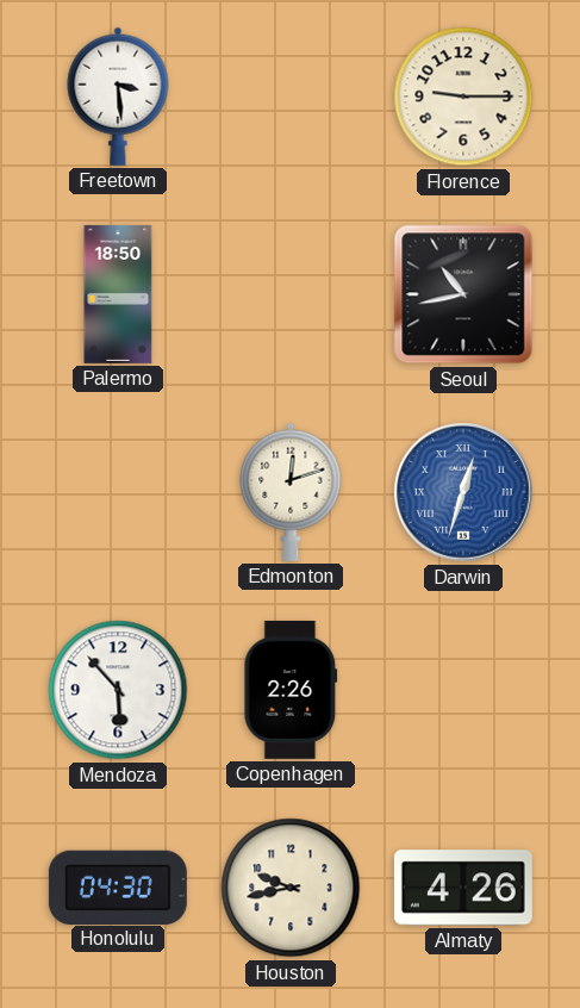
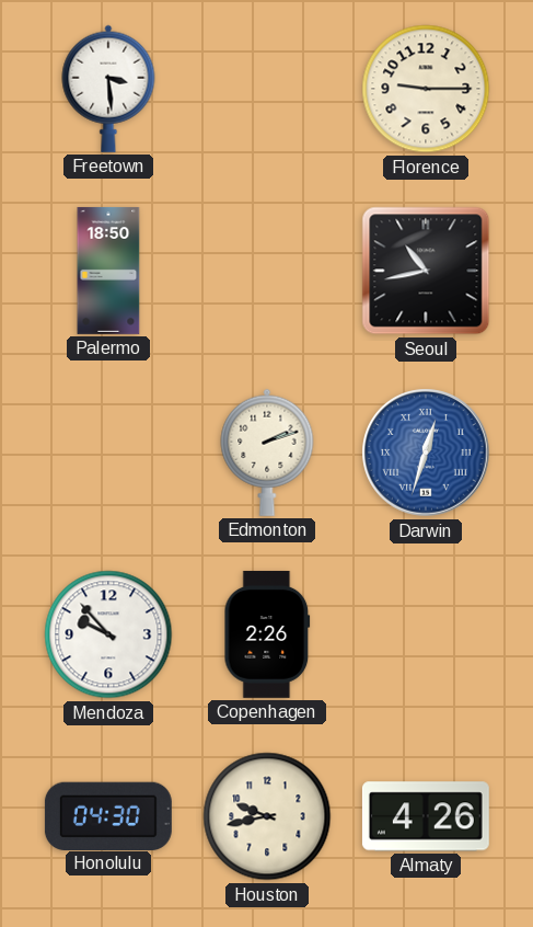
Edmonton: 12:12 -> 2:12 (267, 453)
Mendoza: 5:53 -> 9:53 (108, 634)
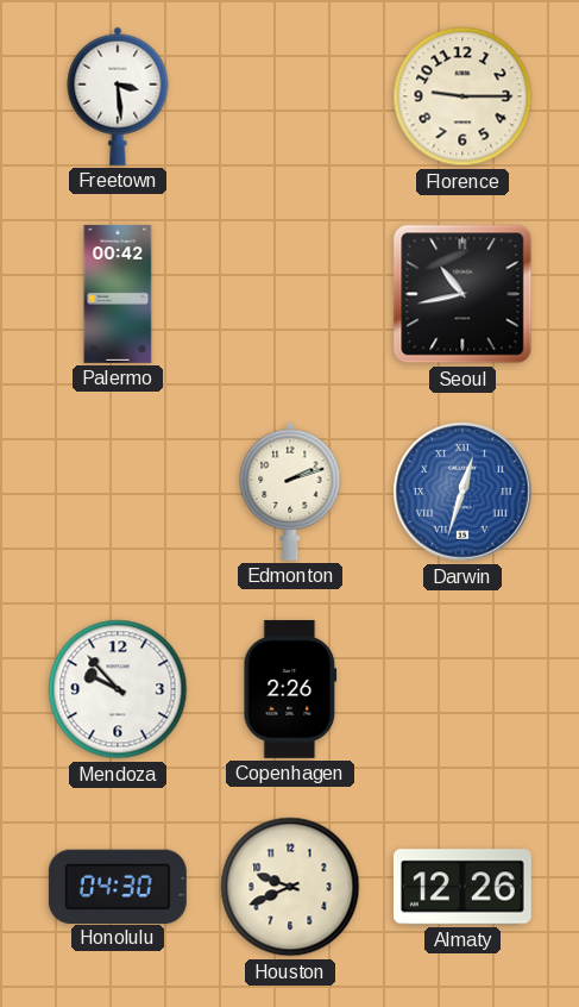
Palermo: 18:50 -> 00:42 (118, 294)
Houston: 9:43 -> 9:41 (290, 887)
Almaty: 4:26 -> 12:26 (462, 887)
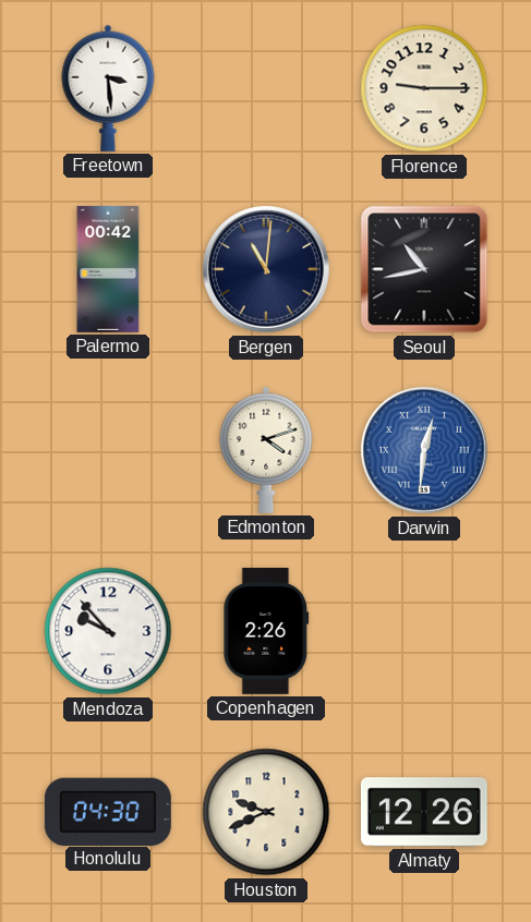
Bergen: none -> 11:01 (266, 269)
Edmonton: 2:12 -> 4:12 (266, 450)
Darwin: 12:33 -> 12:31 (424, 450)
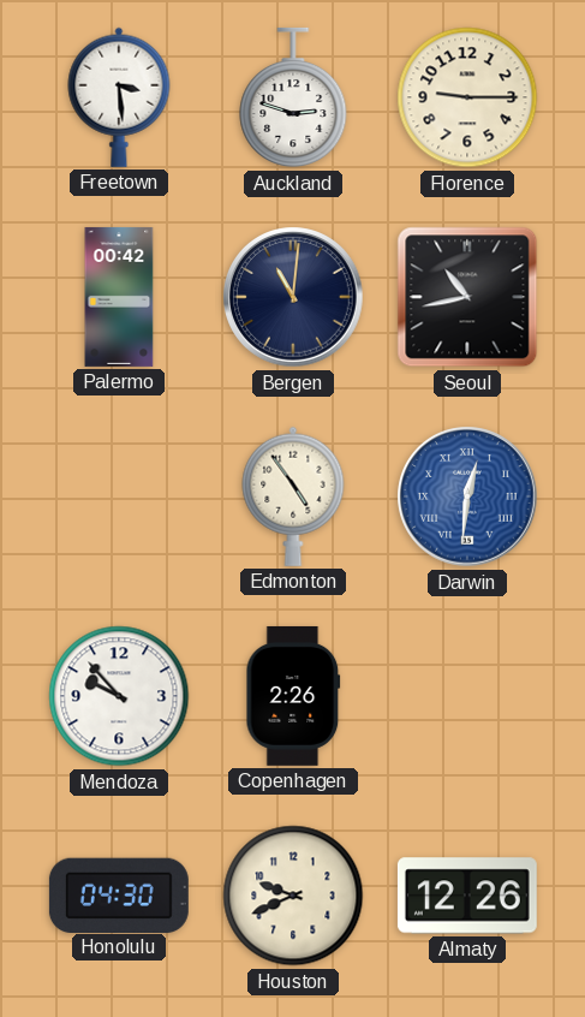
Auckland: none -> 2:48 (293, 97)
Edmonton: 4:12 -> 4:54 (293, 496)
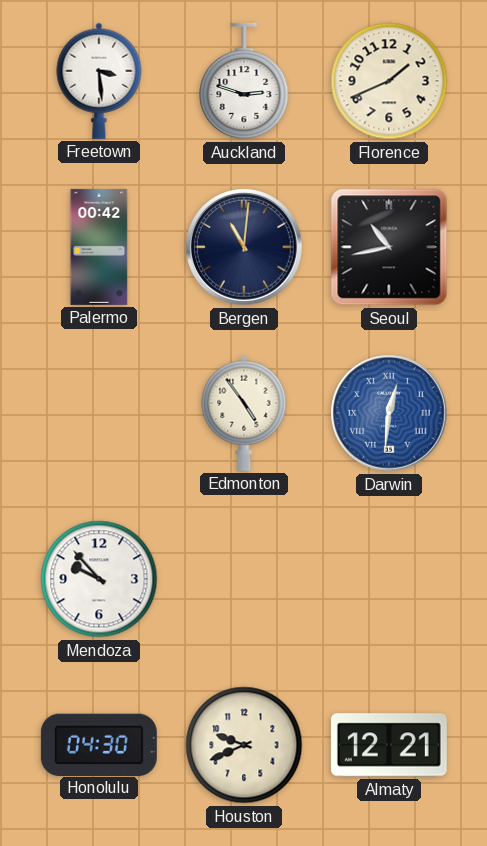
Florence: 9:15 -> 1:41 (389, 81)
Copenhagen: 2:26 -> none (293, 696)
Almaty: 12:26 -> 12:21 (389, 745)
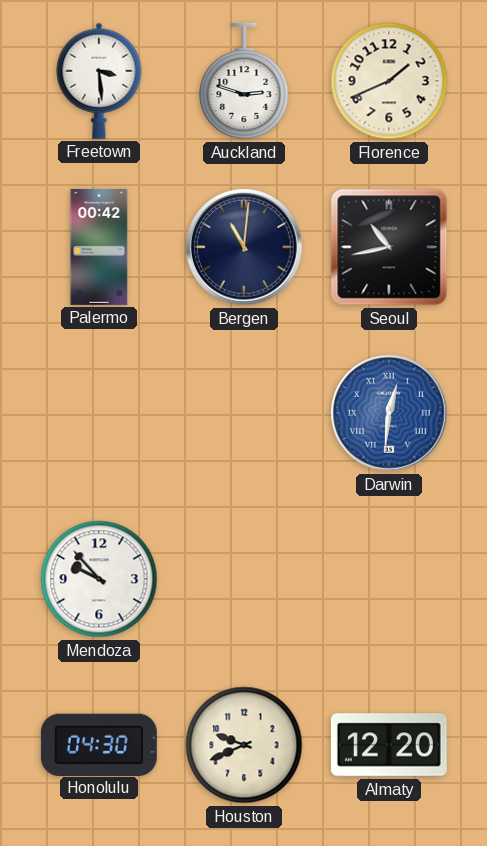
Edmonton: 4:54 -> none (244, 413)
Almaty: 12:21 -> 12:20 (389, 745)
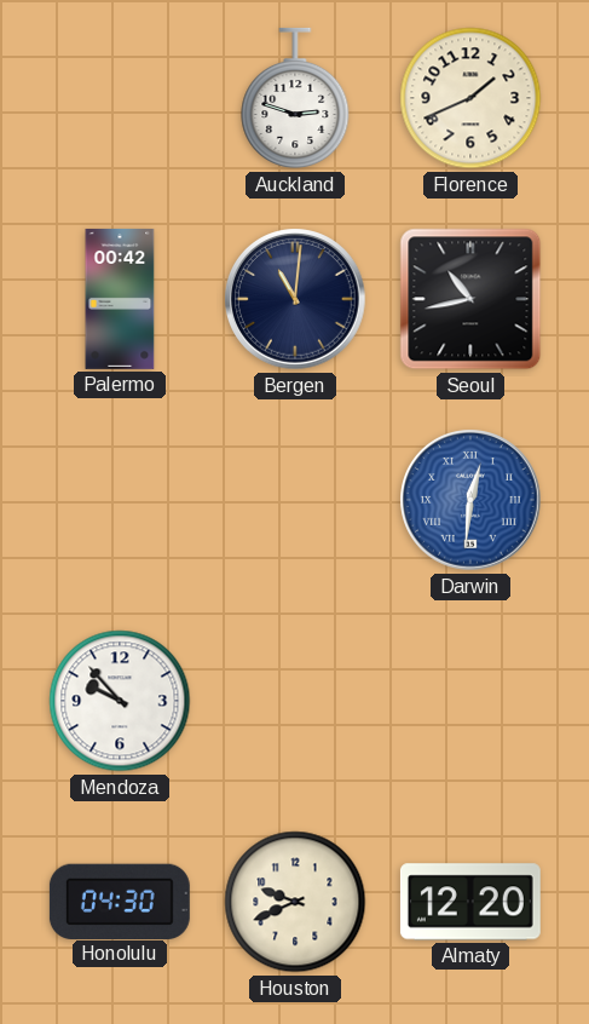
Freetown: 3:29 -> none (99, 81)
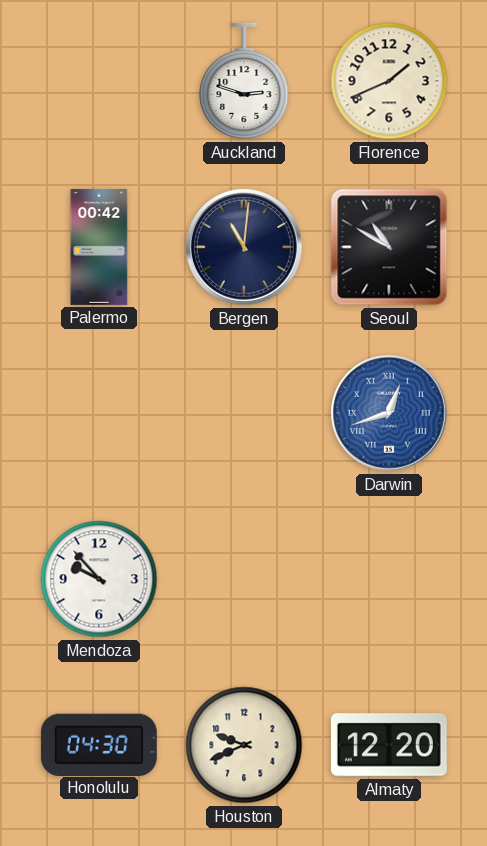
Seoul: 10:43 -> 10:50 (389, 247)
Darwin: 12:31 -> 12:42 (389, 413)
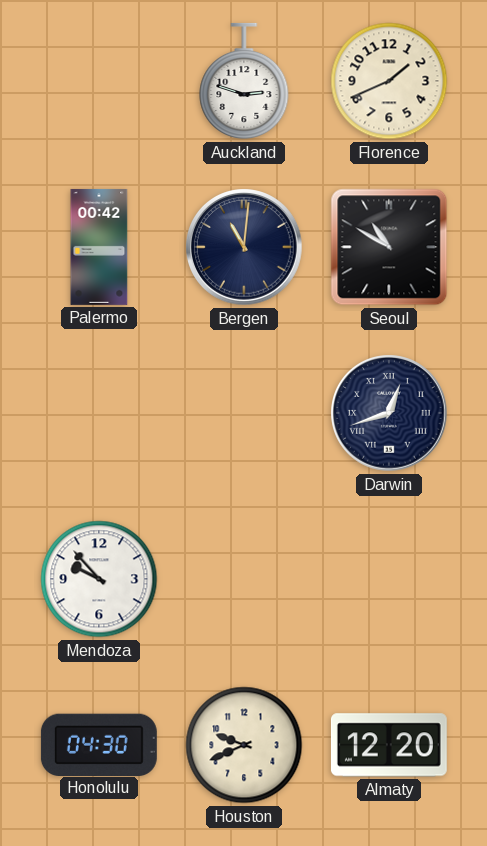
Darwin dial: blue -> navy (389, 413)
